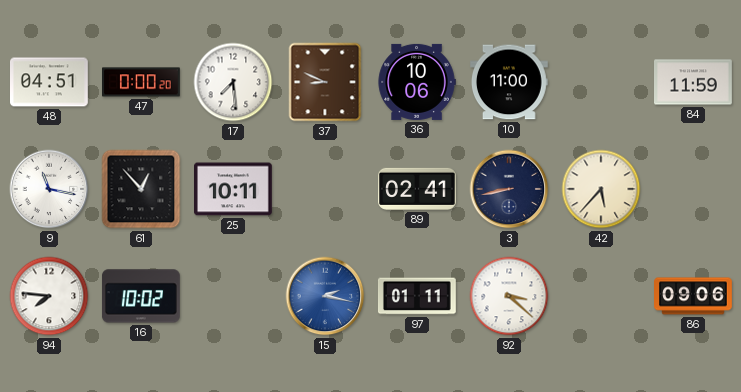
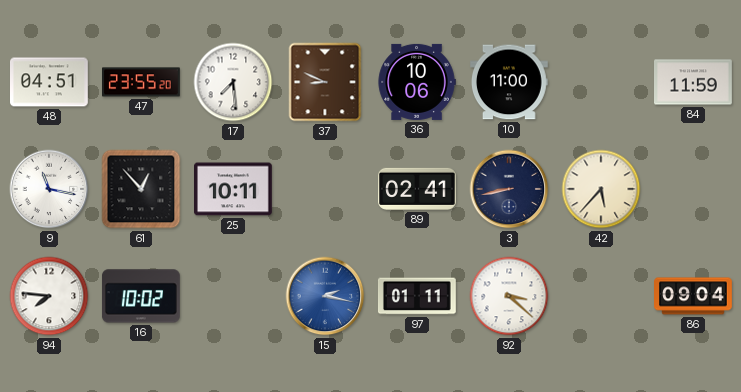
47: 0:00 -> 23:55 (142, 82)
86: 09:06 -> 09:04 (694, 296)
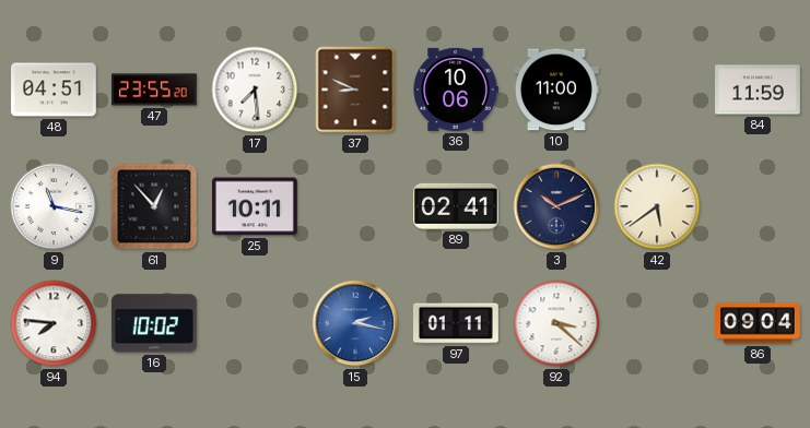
3: 8:43 -> 10:11 (556, 206)
42: 5:37 -> 5:39 (657, 206)
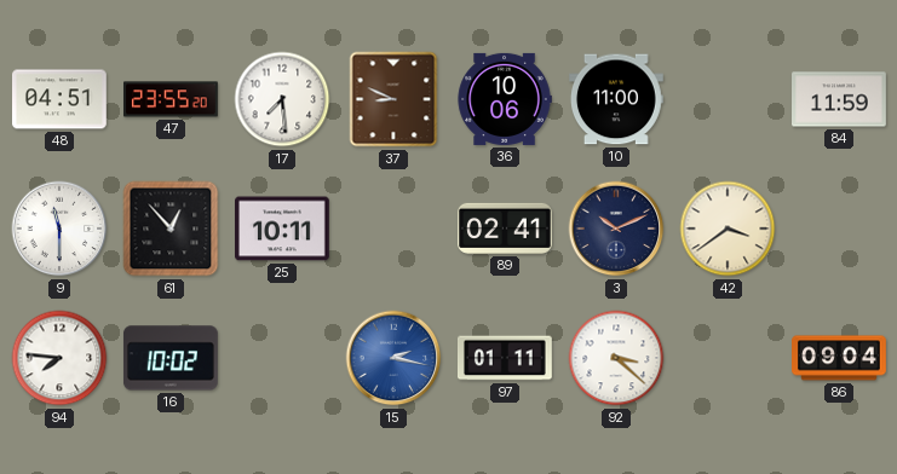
9: 11:17 -> 11:30 (59, 229)
42: 5:39 -> 3:39 (728, 229)
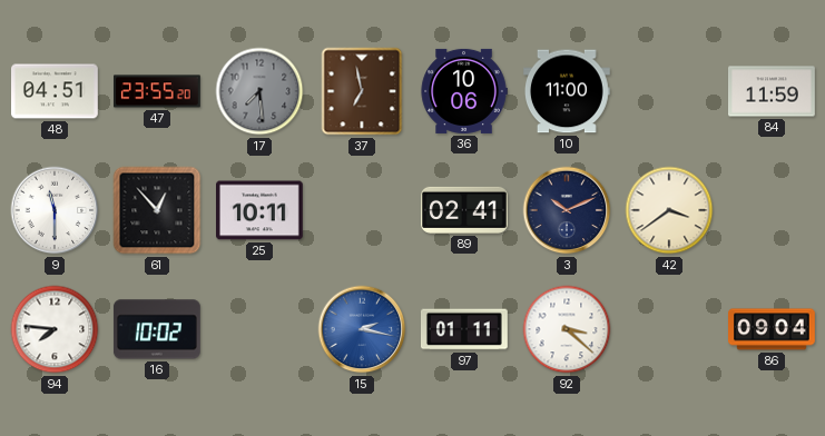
17 dial: white -> grey (259, 91)
37: 8:49 -> 6:58 (362, 91)
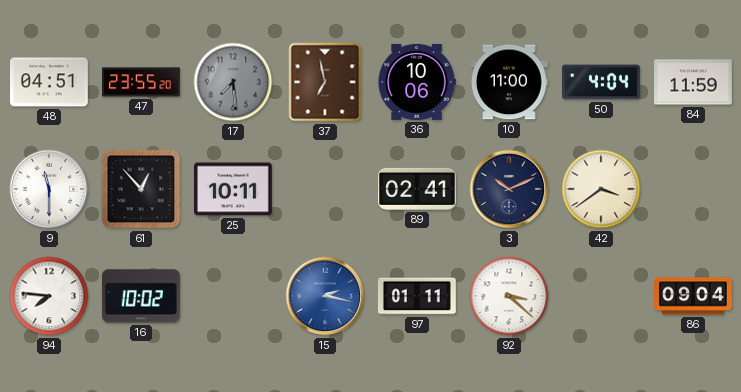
50: none -> 4:04 (602, 82)
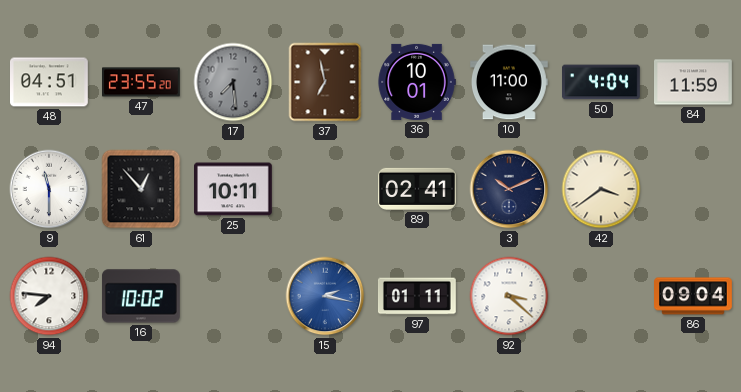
36: 10:06 -> 10:01 (417, 82)
